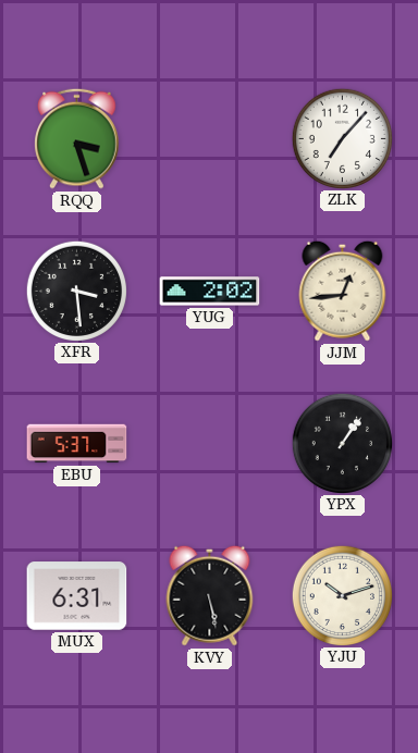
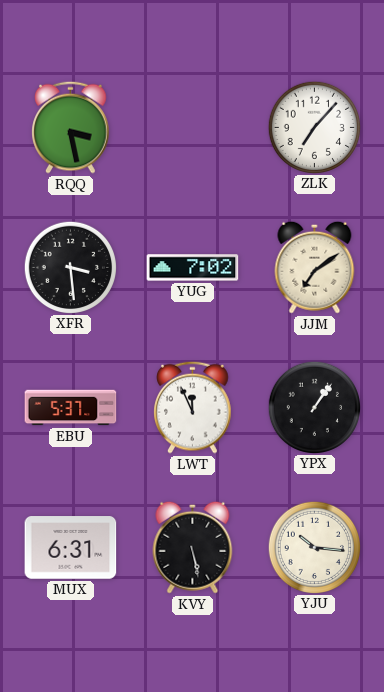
RQQ: 3:27 -> 3:28 (71, 127)
YUG: 2:02 -> 7:02 (193, 268)
JJM: 12:44 -> 7:09 (315, 267)
LWT: none -> 11:56 (193, 407)
YJU: 10:12 -> 10:16 (314, 547)
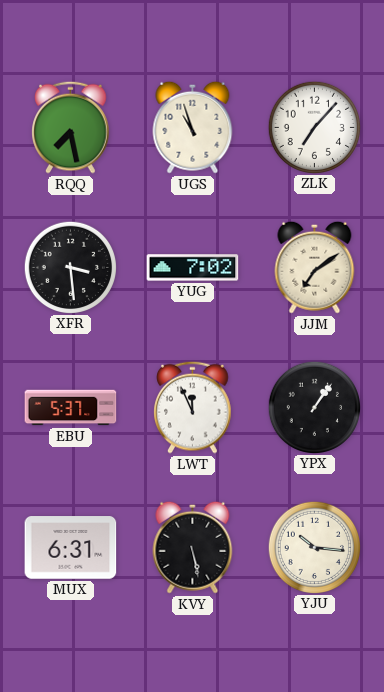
RQQ: 3:28 -> 7:28 (71, 127)
UGS: none -> 10:57 (193, 127)
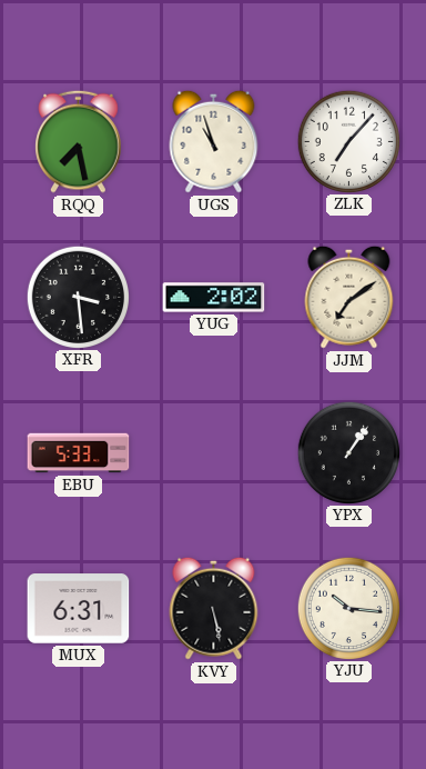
YUG: 7:02 -> 2:02 (214, 298)
EBU: 5:37 -> 5:33 (79, 453)
LWT: 11:56 -> none (193, 407)
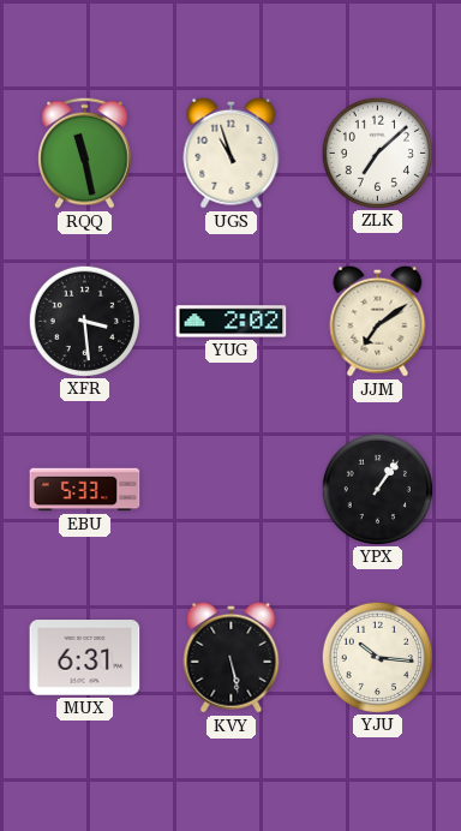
RQQ: 7:28 -> 11:28 (85, 153)
ZLK: 7:07 -> 7:08 (377, 153)
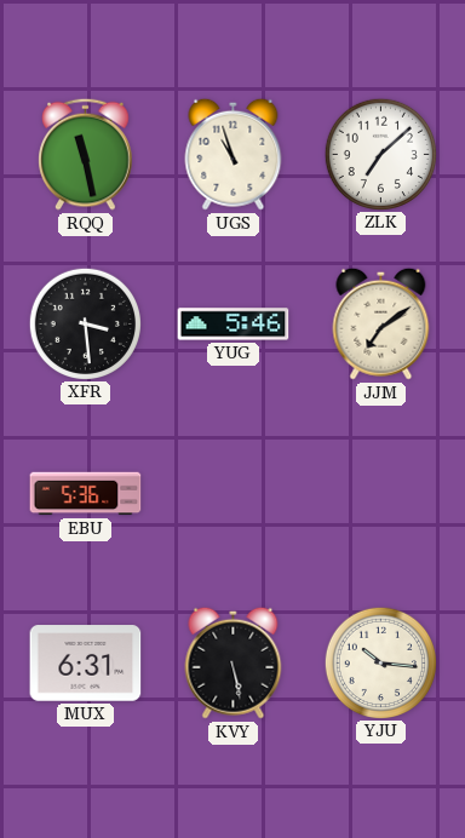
YUG: 2:02 -> 5:46 (234, 325)
EBU: 5:33 -> 5:36 (86, 494)
YPX: 1:06 -> none (377, 489)
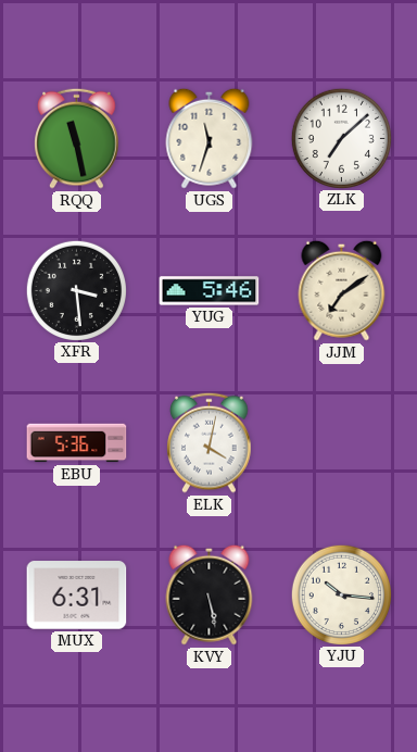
UGS: 10:57 -> 11:33 (210, 138)
ELK: none -> 4:02 (210, 442)
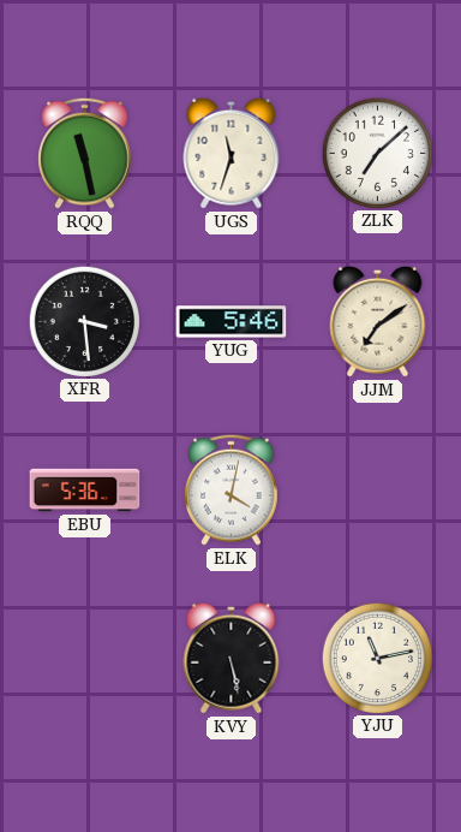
MUX: 6:31 -> none (77, 596)
YJU: 10:16 -> 11:13 (377, 658)
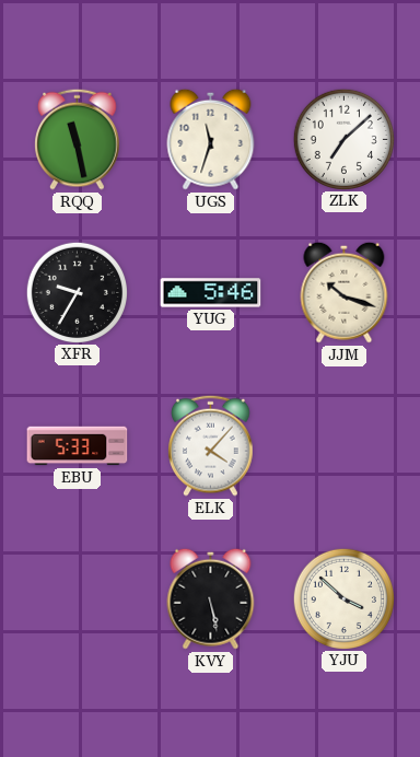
XFR: 3:29 -> 9:35 (77, 292)
JJM: 7:09 -> 10:18 (345, 292)
EBU: 5:36 -> 5:33 (78, 446)
ELK: 4:02 -> 4:07 (211, 445)
YJU: 11:13 -> 3:52 (343, 598)
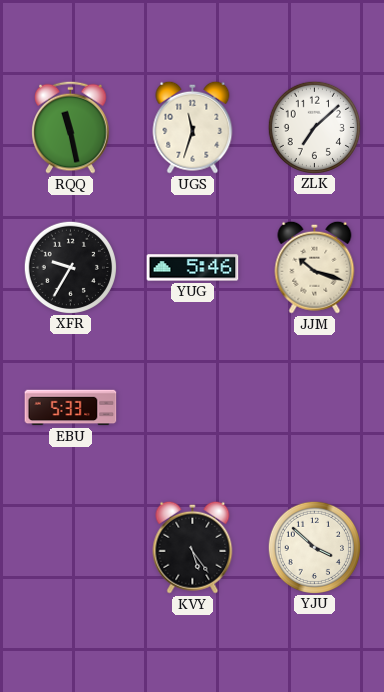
ELK: 4:07 -> none (211, 445)
KVY: 5:28 -> 5:24 (193, 547)
